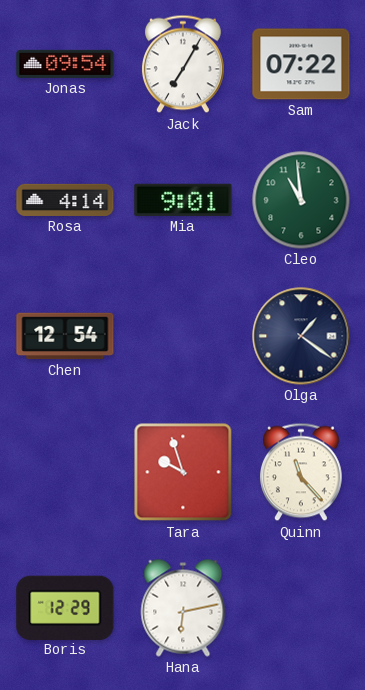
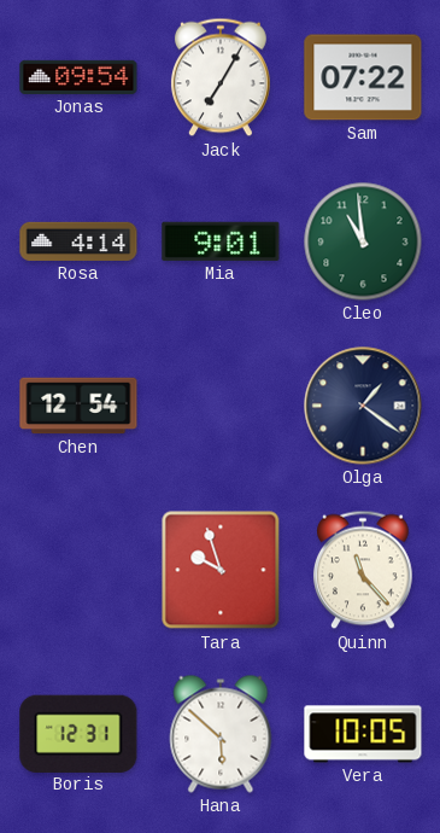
Boris: 12:29 -> 12:31 (78, 733)
Hana: 6:13 -> 5:52 (221, 734)
Vera: none -> 10:05 (363, 734)
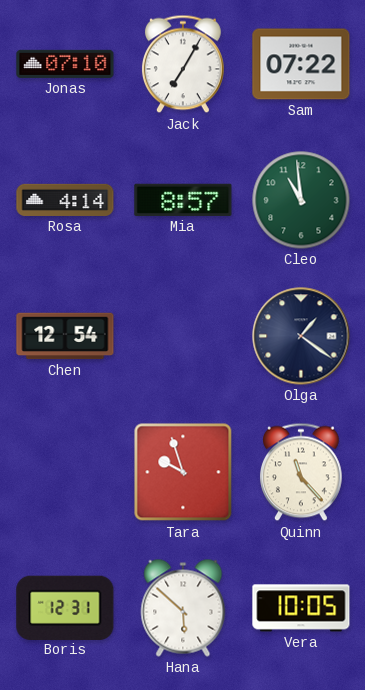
Jonas: 09:54 -> 07:10 (65, 64)
Mia: 9:01 -> 8:57 (183, 200)
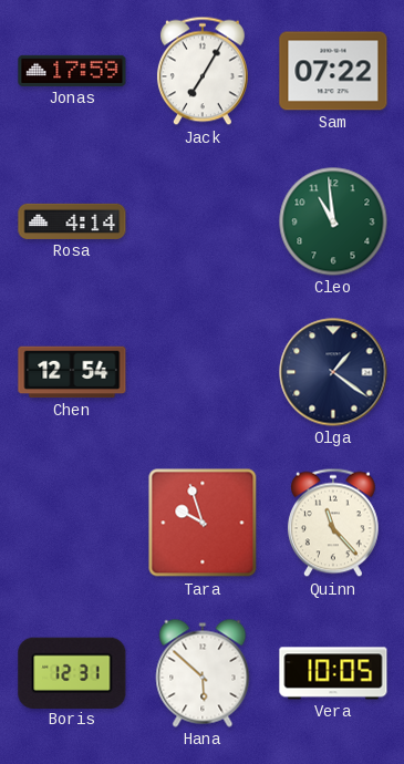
Jonas: 07:10 -> 17:59 (72, 71)
Mia: 8:57 -> none (183, 200)
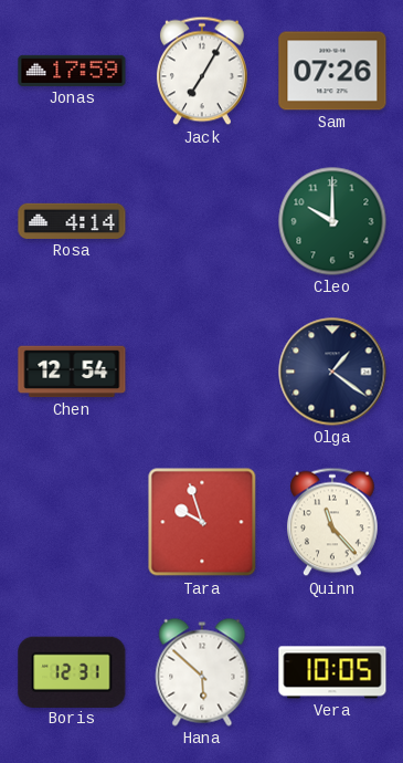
Sam: 07:22 -> 07:26 (332, 71)
Cleo: 10:59 -> 10:00 (332, 221)
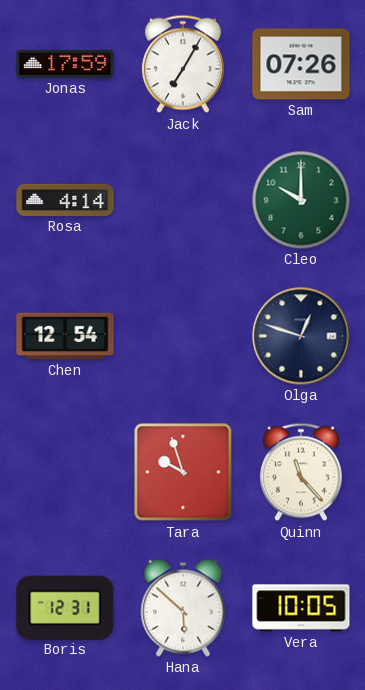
Olga: 1:21 -> 12:48 (301, 336)
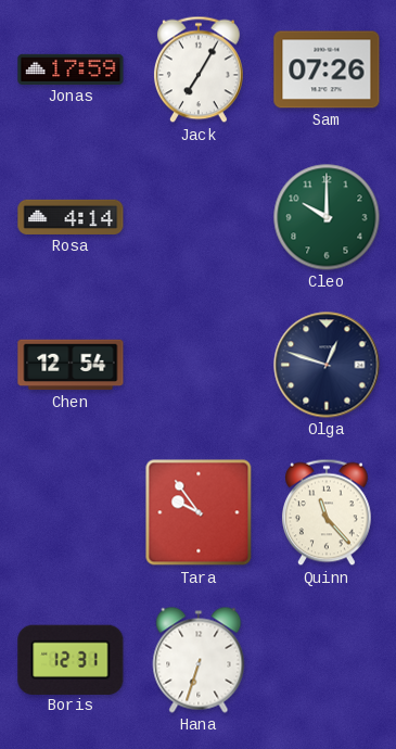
Tara: 9:57 -> 9:54 (199, 512)
Hana: 5:52 -> 6:33 (199, 660)
Vera: 10:05 -> none (301, 608)
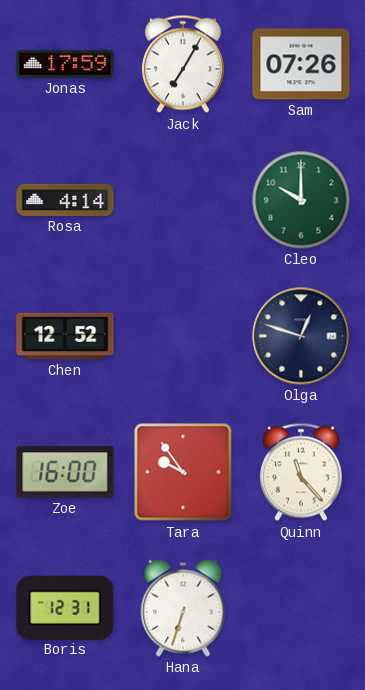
Chen: 12:54 -> 12:52 (65, 336)
Zoe: none -> 16:00 (65, 472)
